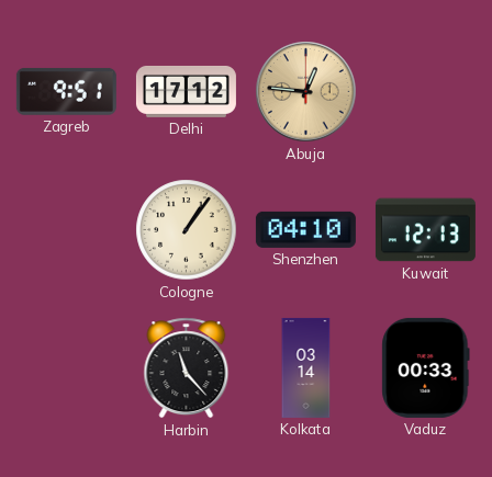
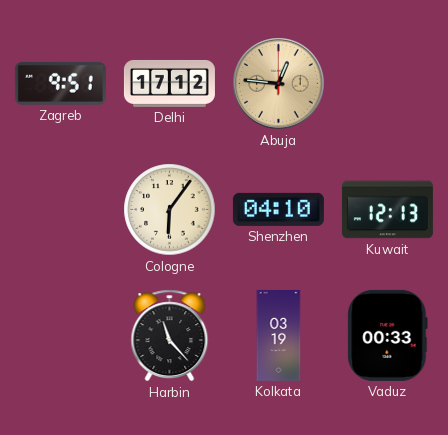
Cologne: 1:06 -> 6:06 (170, 210)
Kolkata: 03:14 -> 03:19 (279, 335)
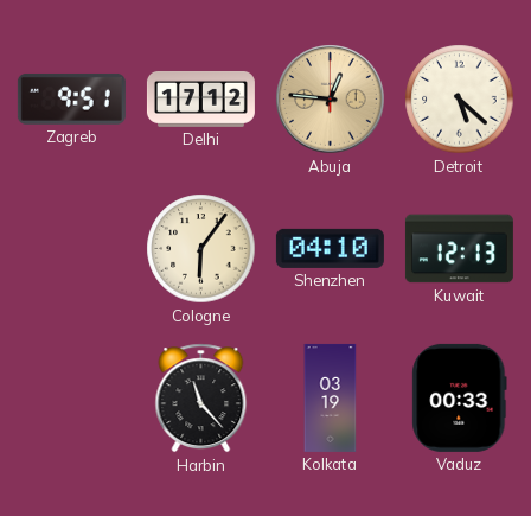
Detroit: none -> 5:22 (460, 100)
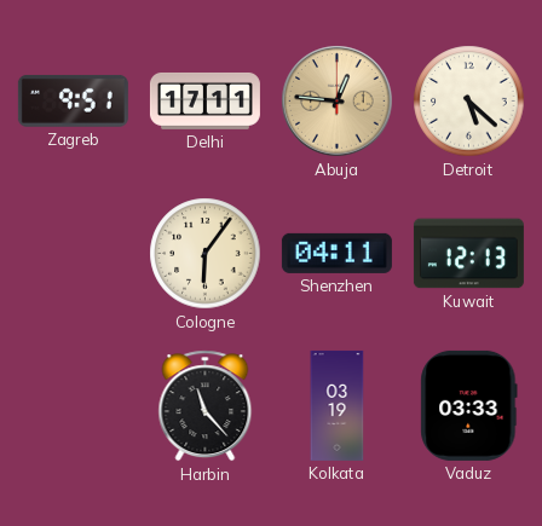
Delhi: 17:12 -> 17:11 (204, 100)
Shenzhen: 04:10 -> 04:11 (336, 253)
Vaduz: 00:33 -> 03:33 (469, 405)
